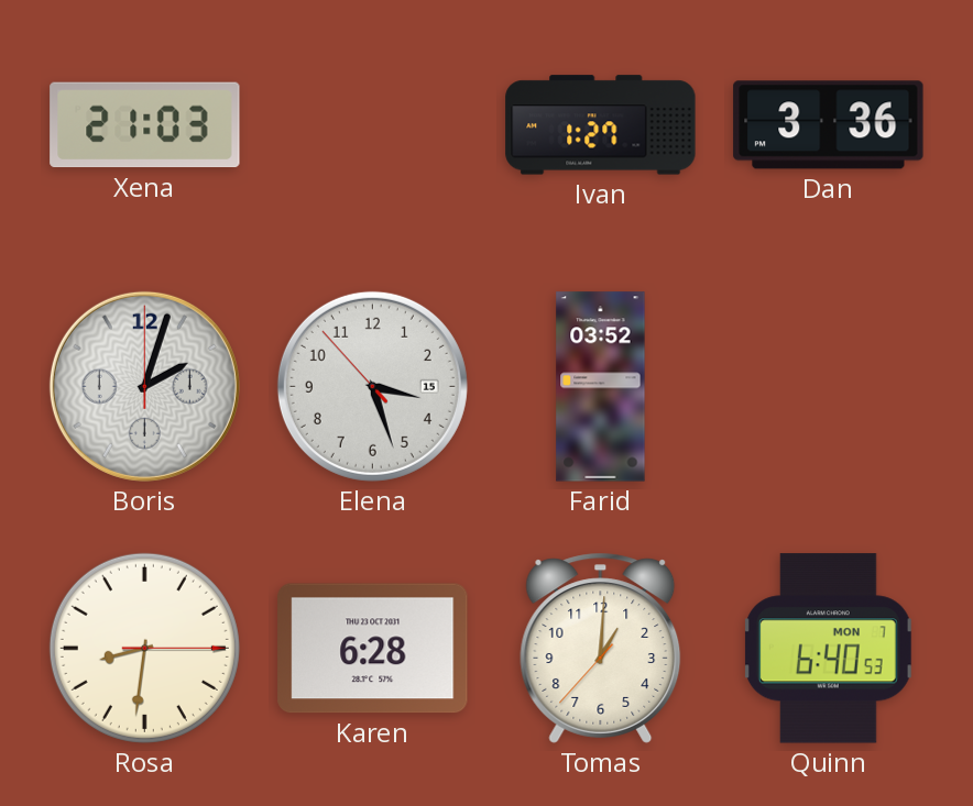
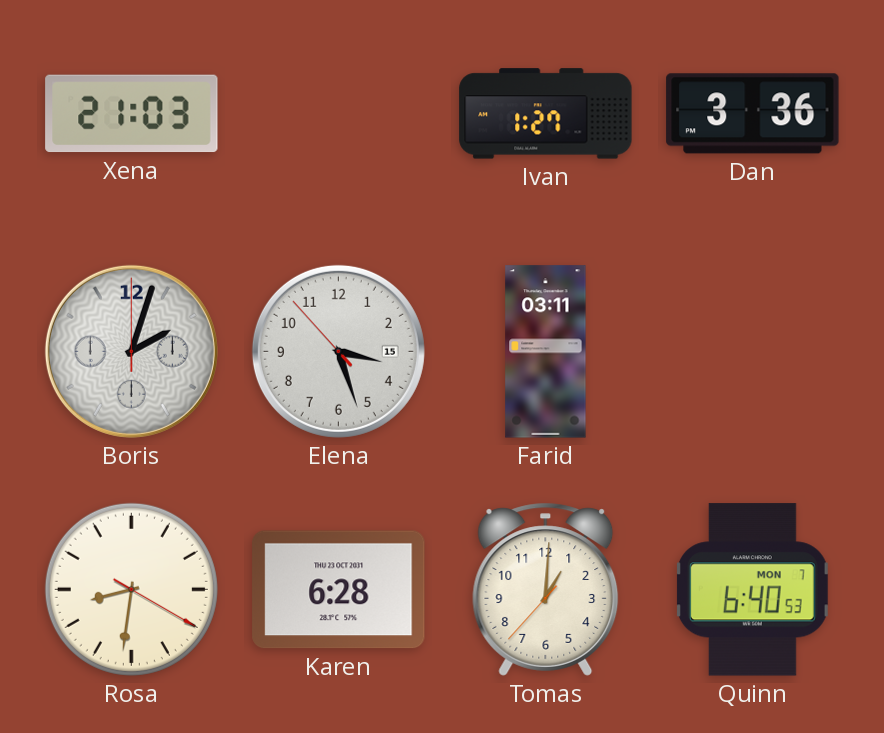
Farid: 03:52 -> 03:11 (546, 352)
Rosa: 8:31:15 -> 8:31:20 (131, 589)
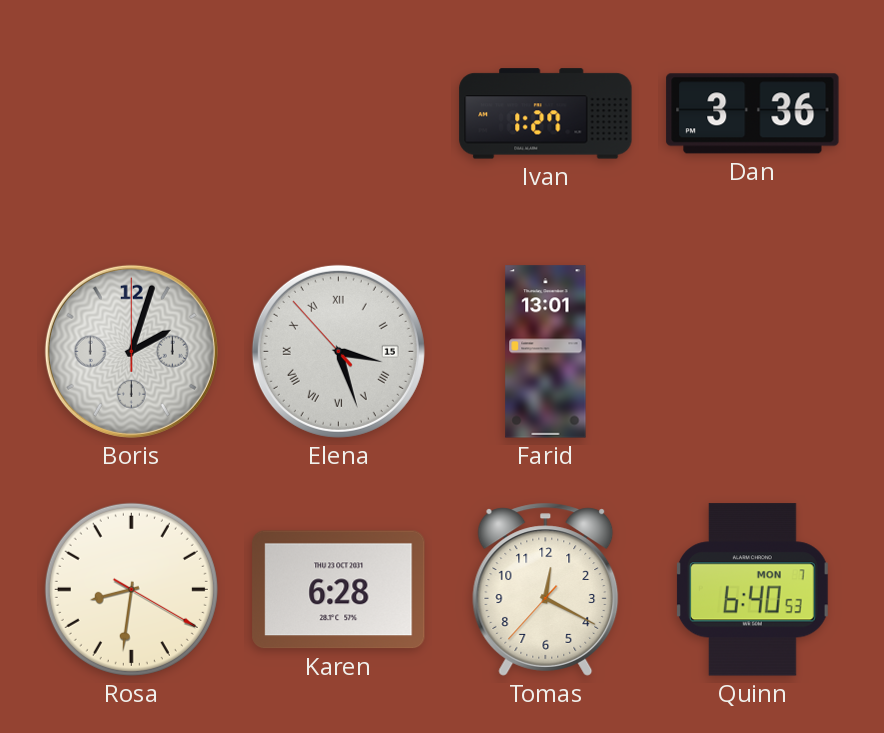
Xena: 21:03 -> none (132, 114)
Elena numerals: Arabic -> Roman (338, 351)
Farid: 03:11 -> 13:01 (546, 352)
Tomas: 1:00 -> 12:19 (546, 589)
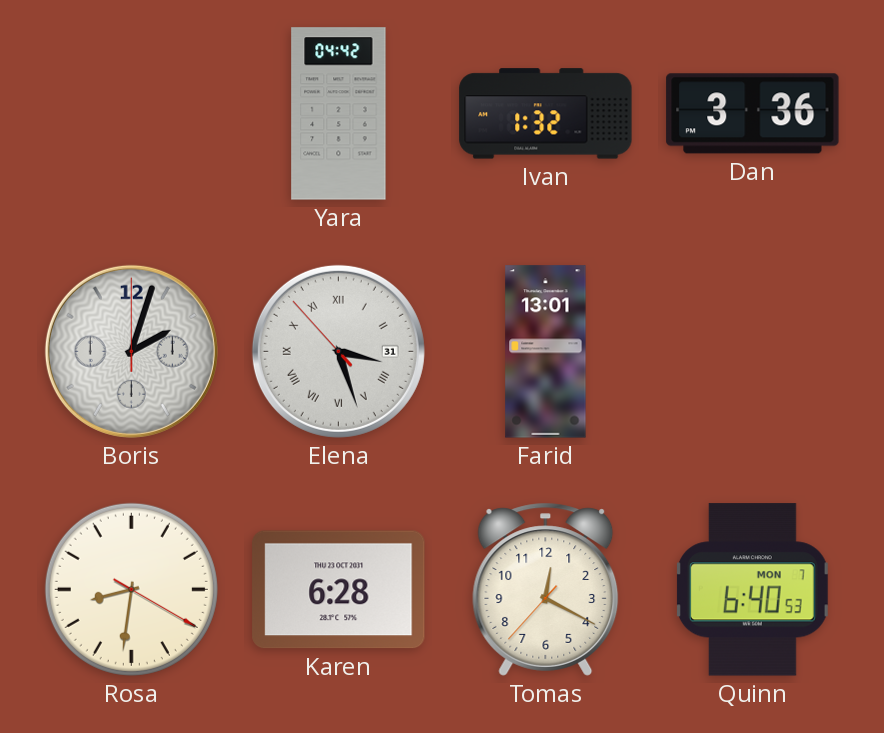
Yara: none -> 04:42 (339, 114)
Ivan: 1:27 -> 1:32 (546, 114)
Elena date: 15 -> 31 (338, 351)
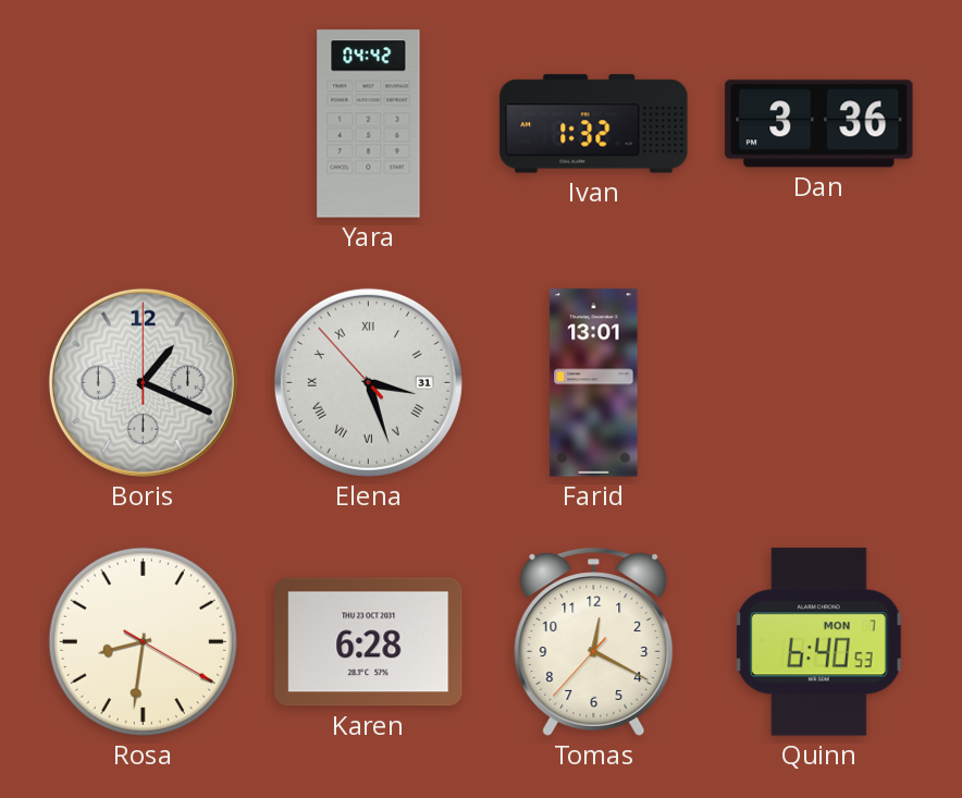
Boris: 2:03 -> 1:19 (143, 382)
